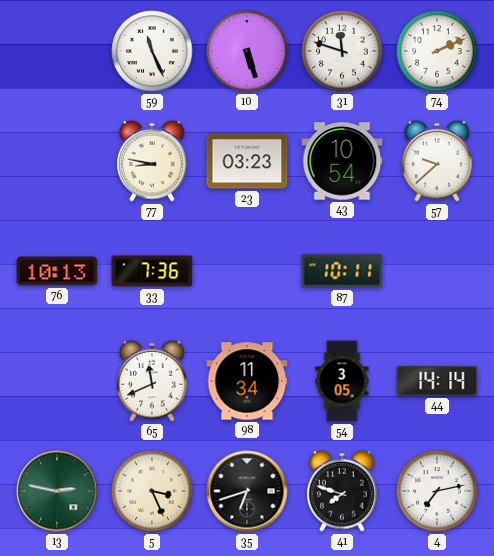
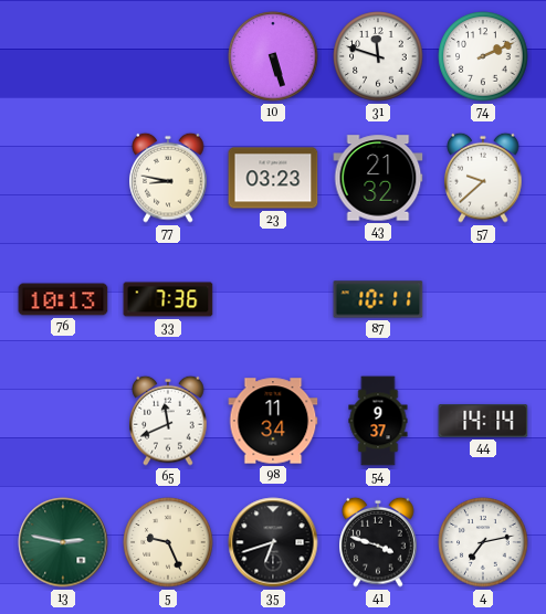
59: 11:26 -> none (152, 51)
43: 10:54 -> 21:32 (378, 178)
54: 3:05 -> 9:37 (378, 421)
5: 3:26 -> 9:26 (168, 542)
41: 7:48 -> 3:48 (378, 542)
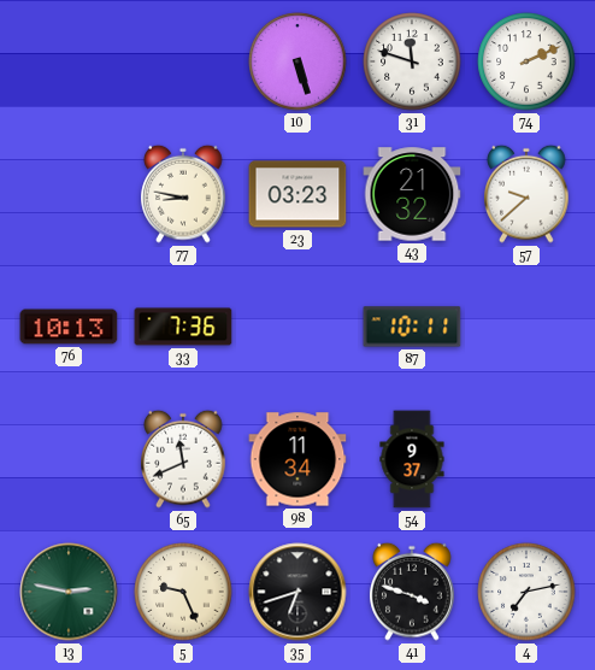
44: 14:14 -> none (483, 421)
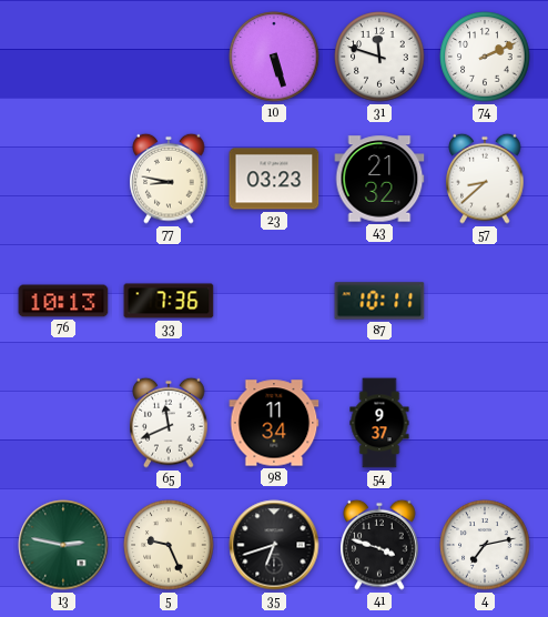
57: 9:38 -> 8:38 (485, 179)
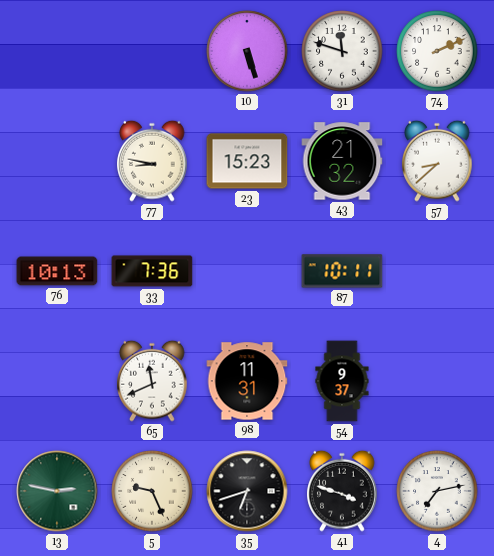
23: 03:23 -> 15:23 (247, 161)
98: 11:34 -> 11:31 (247, 381)
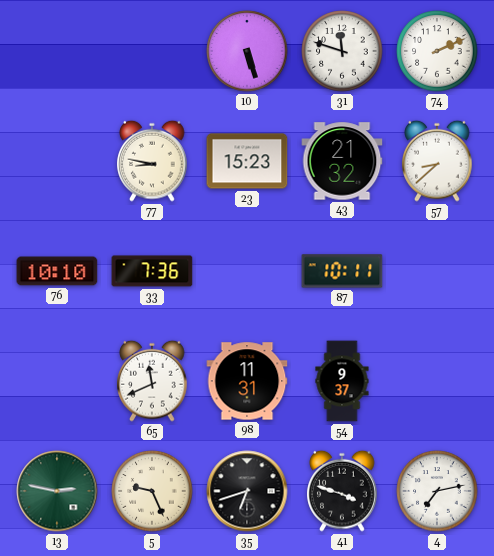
76: 10:13 -> 10:10 (57, 271)
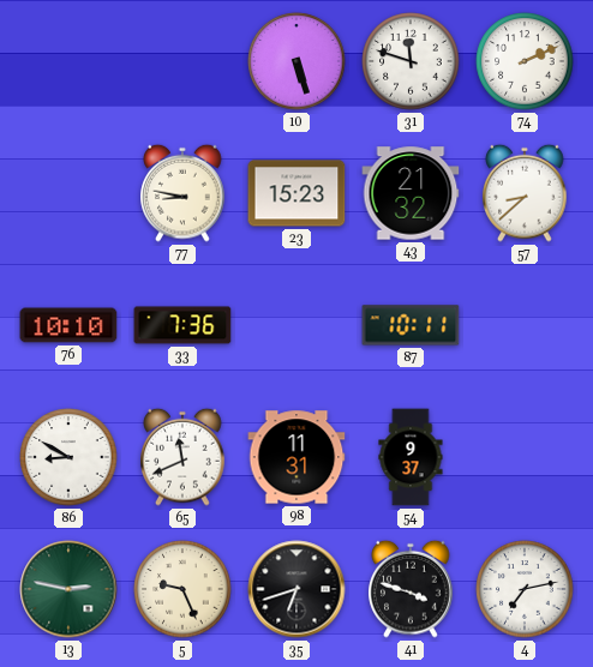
86: none -> 8:50 (68, 457)
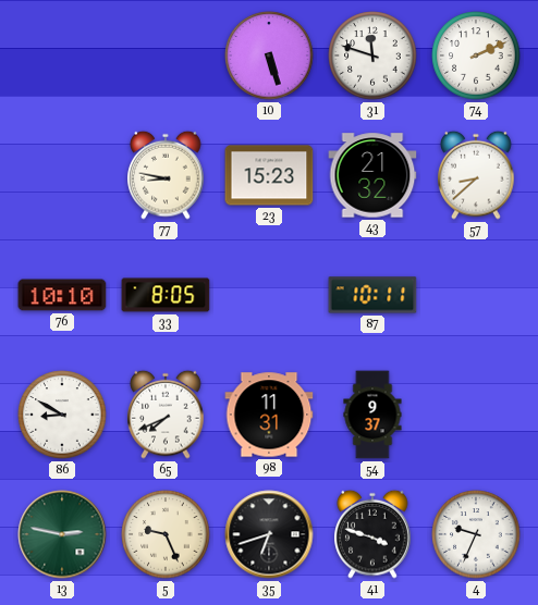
33: 7:36 -> 8:05 (166, 295)
65: 11:41 -> 7:41 (166, 415)
4: 7:13 -> 9:34 (476, 534)
